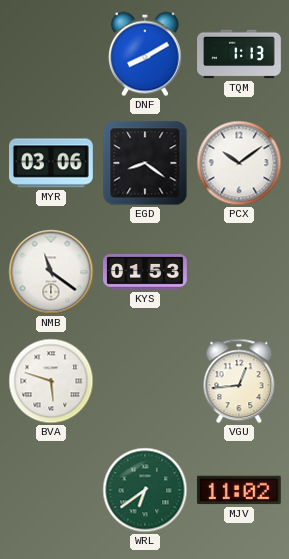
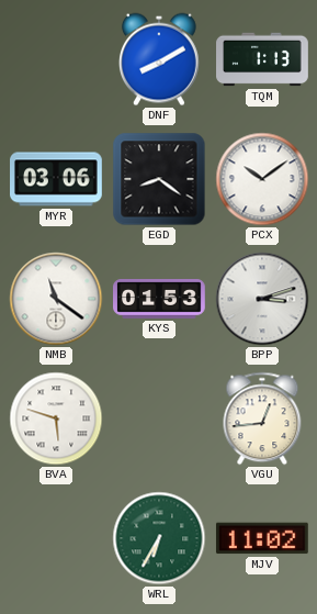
BPP: none -> 3:12 (262, 299)
WRL: 6:39 -> 6:35 (159, 538)
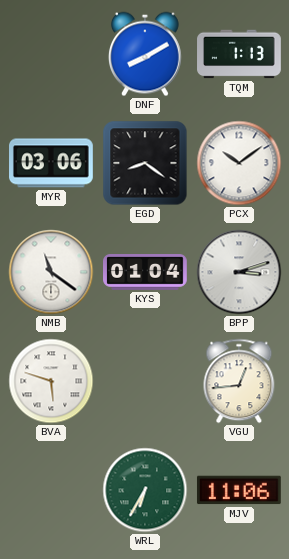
KYS: 01:53 -> 01:04 (146, 273)
MJV: 11:02 -> 11:06 (239, 490)
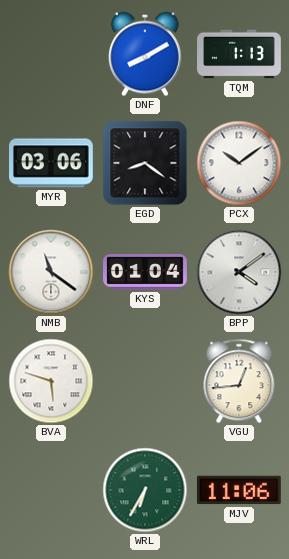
BPP: 3:12 -> 4:09 (239, 272)
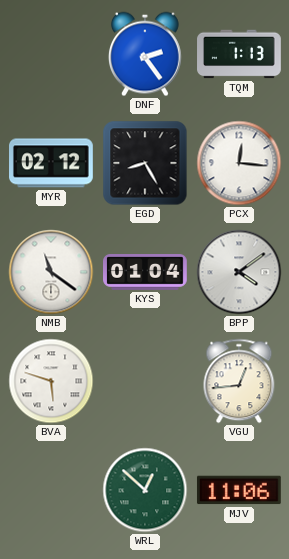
DNF: 8:10 -> 2:24 (145, 54)
MYR: 03:06 -> 02:12 (52, 163)
EGD: 8:21 -> 8:25 (145, 163)
PCX: 10:09 -> 12:16 (239, 163)
WRL: 6:35 -> 12:52 (145, 490)
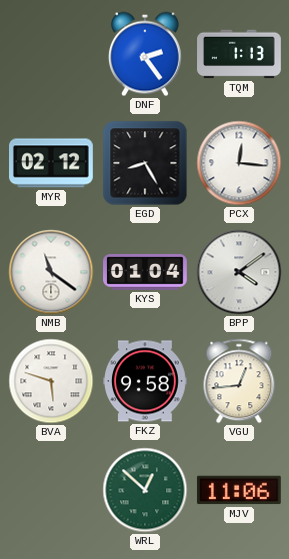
FKZ: none -> 9:58 (146, 381)
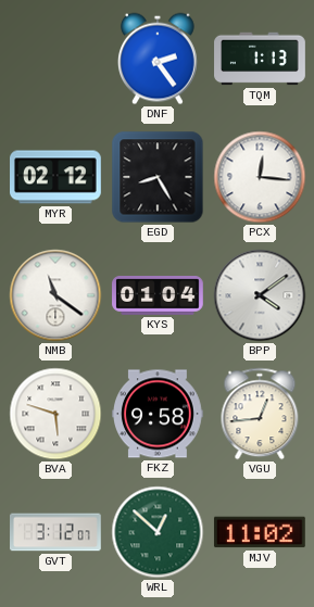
GVT: none -> 3:12 (56, 532)
MJV: 11:06 -> 11:02 (260, 532)
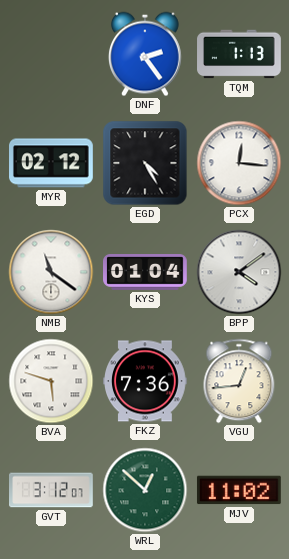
EGD: 8:25 -> 4:25 (145, 163)
FKZ: 9:58 -> 7:36 (146, 381)
